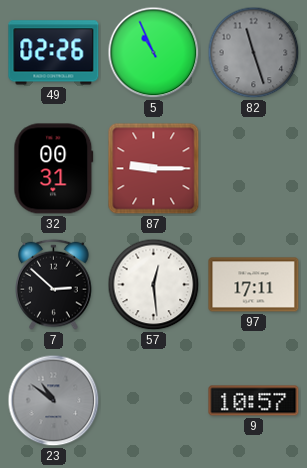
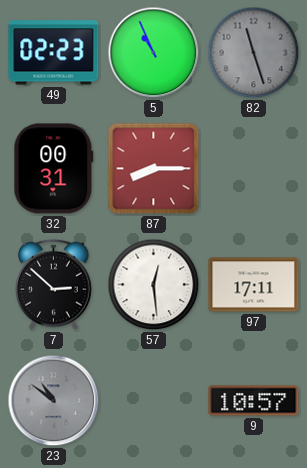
49: 02:26 -> 02:23 (54, 53)
87: 9:15 -> 8:15 (154, 169)
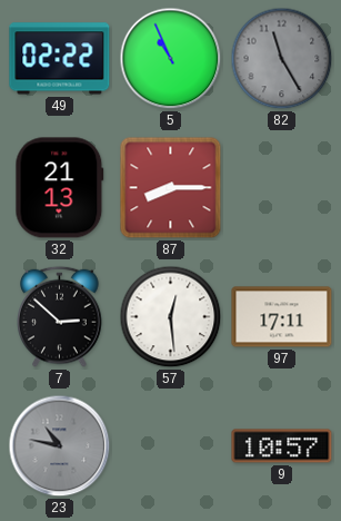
49: 02:23 -> 02:22 (60, 59)
82: 11:27 -> 11:25 (282, 59)
32: 00:31 -> 21:13 (60, 188)
23: 10:51 -> 10:47 (60, 446)
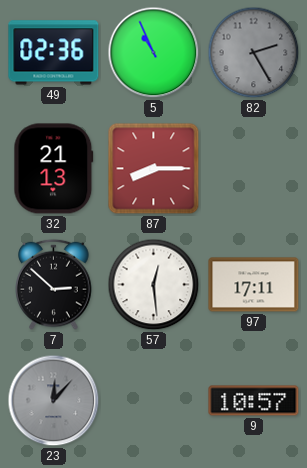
49: 02:22 -> 02:36 (54, 53)
82: 11:25 -> 2:25 (254, 53)
23: 10:47 -> 12:07 (54, 401)
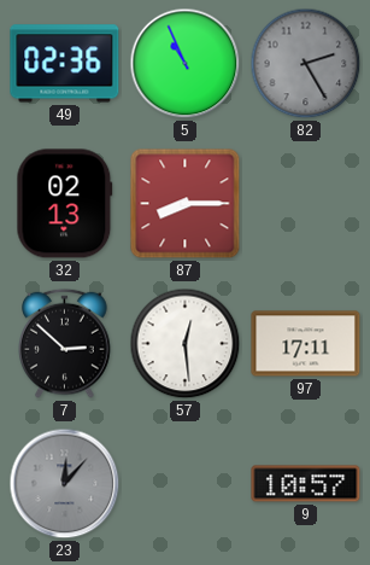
32: 21:13 -> 02:13 (65, 204)
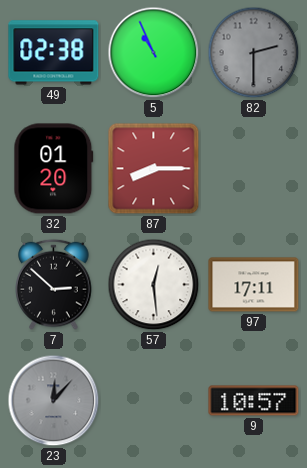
49: 02:36 -> 02:38 (54, 53)
82: 2:25 -> 2:30 (254, 53)
32: 02:13 -> 01:20 (54, 169)
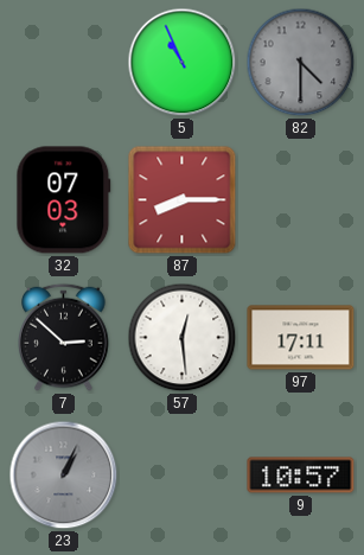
49: 02:38 -> none (54, 53)
82: 2:30 -> 4:30 (301, 63)
32: 01:20 -> 07:03 (64, 200)
23: 12:07 -> 1:04 (64, 476)
